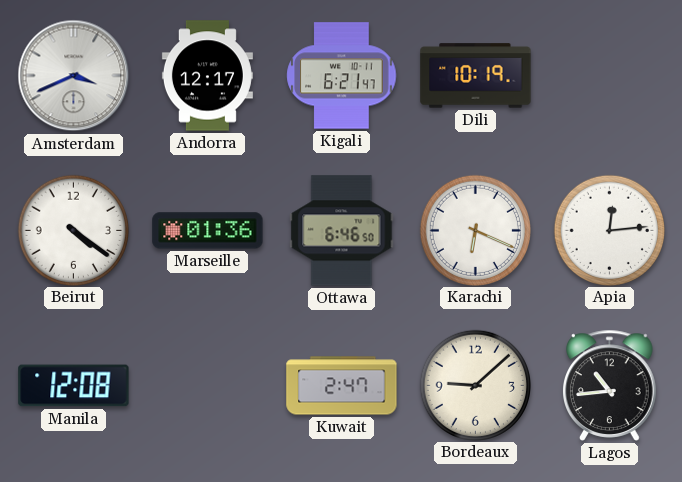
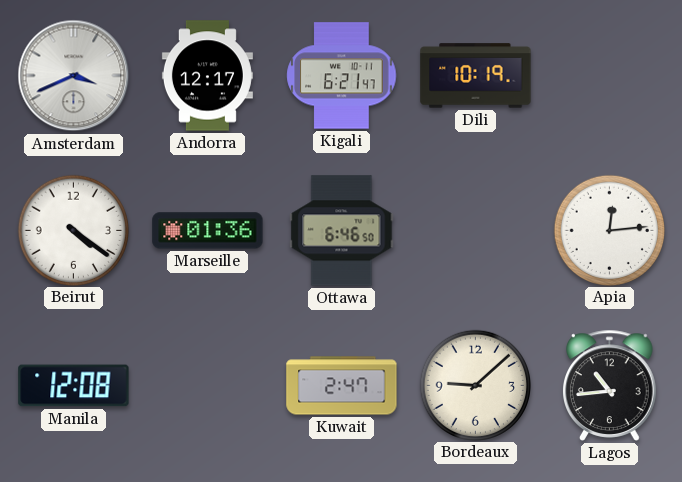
Karachi: 6:19 -> none (475, 230)
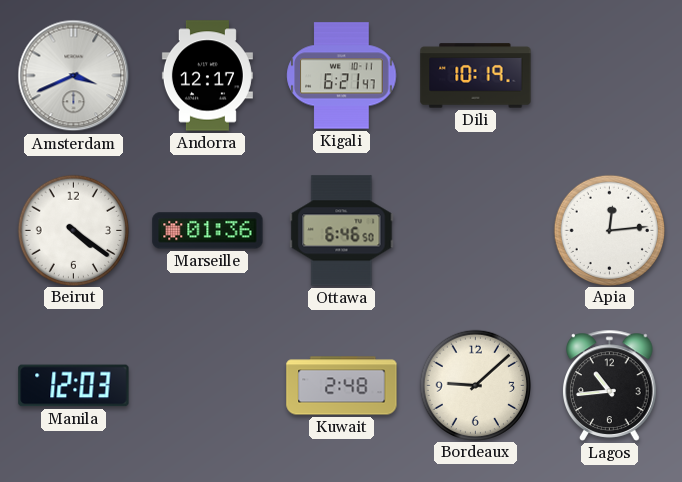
Manila: 12:08 -> 12:03 (74, 386)
Kuwait: 2:47 -> 2:48 (342, 386)
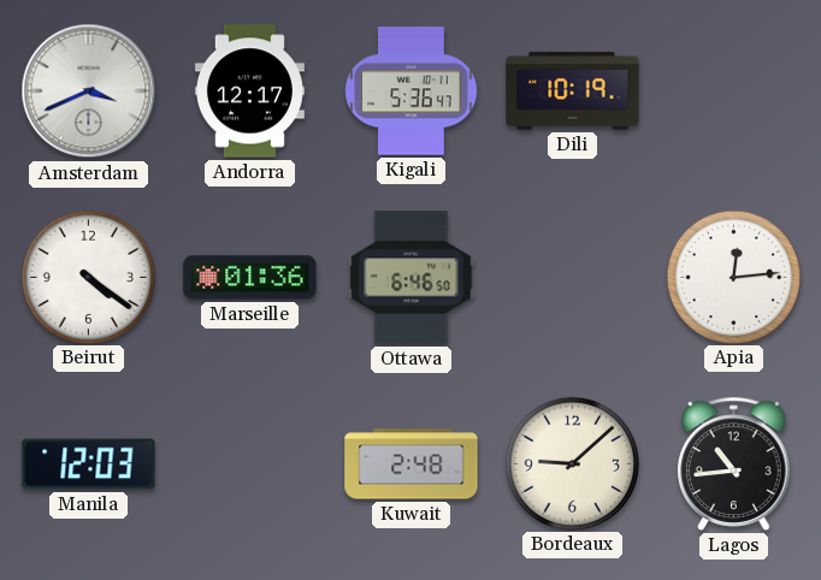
Kigali: 6:21 -> 5:36 (412, 91)
